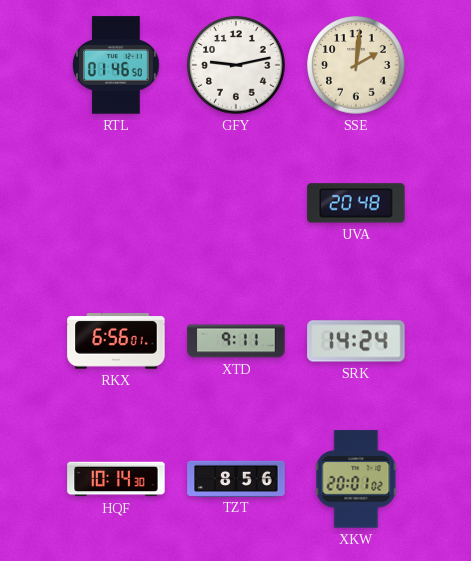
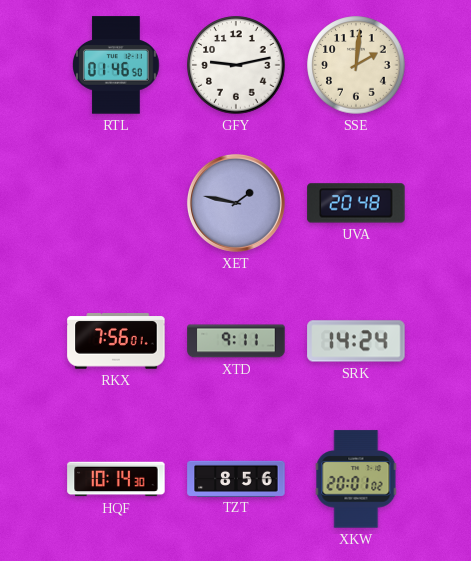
XET: none -> 1:47 (236, 203)
RKX: 6:56 -> 7:56 (116, 341)
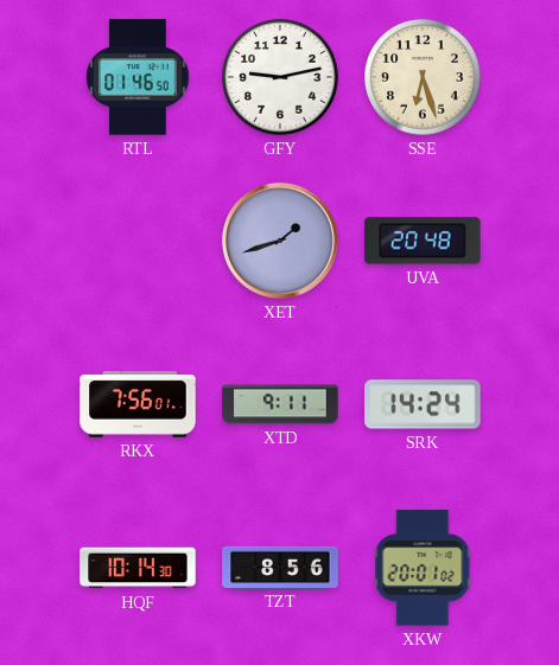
SSE: 2:01 -> 6:27 (423, 77)
XET: 1:47 -> 1:42 (280, 241)
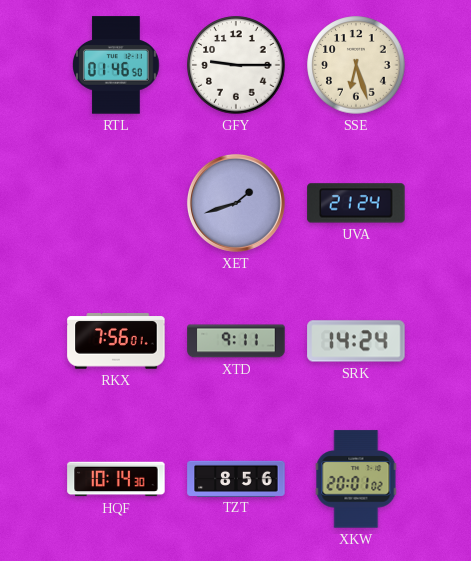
GFY: 9:13 -> 9:15 (236, 65)
UVA: 20:48 -> 21:24 (356, 203)
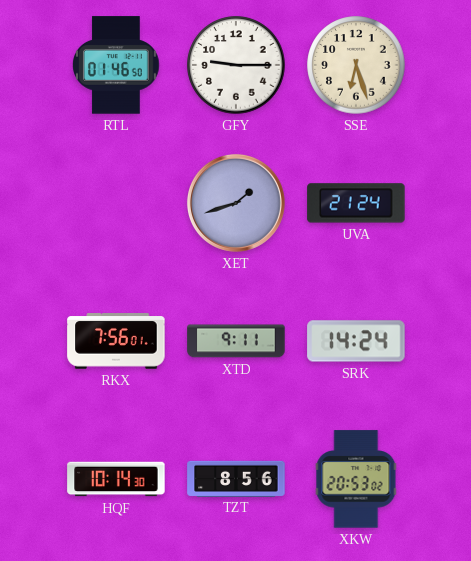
XKW: 20:01 -> 20:53 (356, 479)
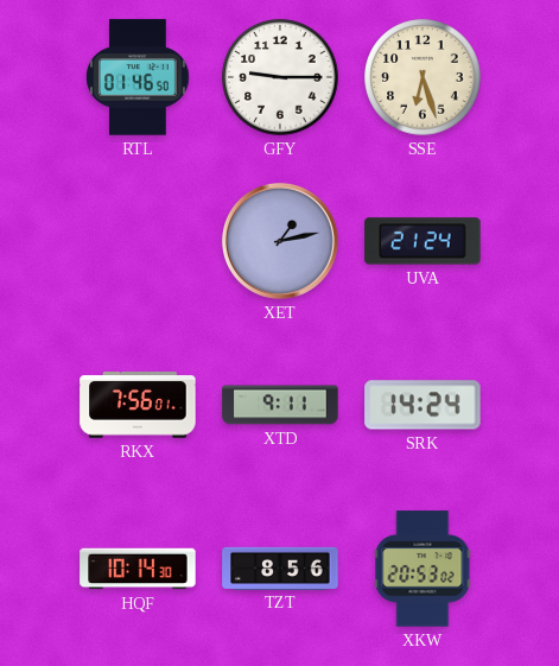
XET: 1:42 -> 1:13 (280, 241)
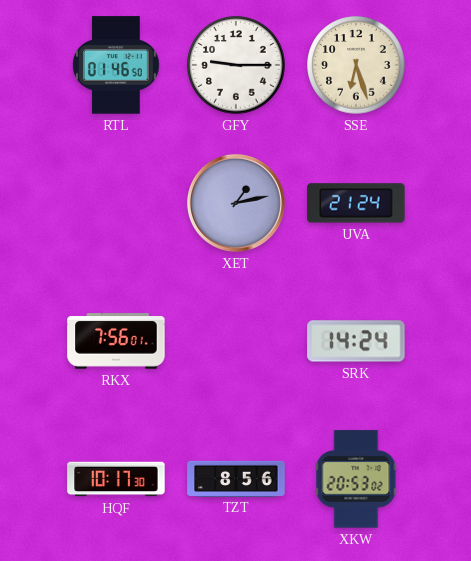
XTD: 9:11 -> none (280, 405)
HQF: 10:14 -> 10:17 (116, 479)
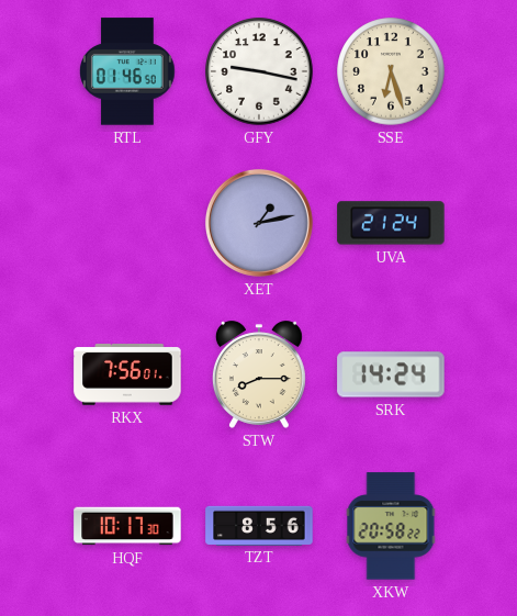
GFY: 9:15 -> 9:17 (259, 71)
STW: none -> 8:15 (259, 374)
XKW: 20:53 -> 20:58 (391, 526)
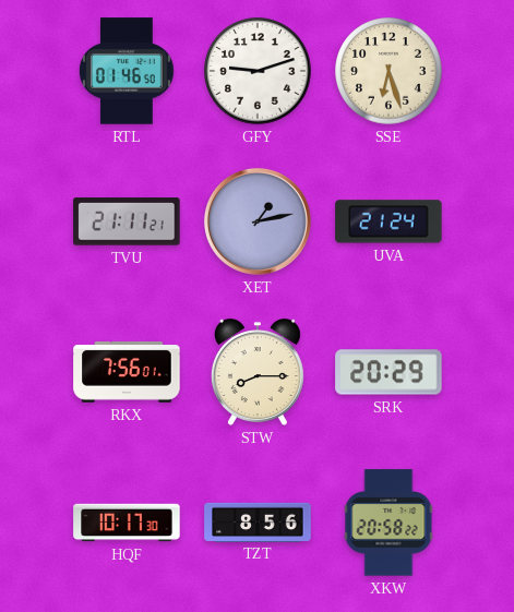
GFY: 9:17 -> 9:12 (258, 71)
TVU: none -> 21:11 (127, 221)
SRK: 14:24 -> 20:29 (389, 372)
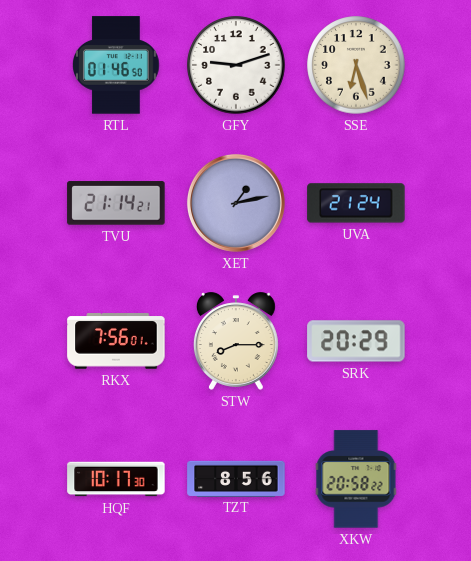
TVU: 21:11 -> 21:14 (116, 203)
